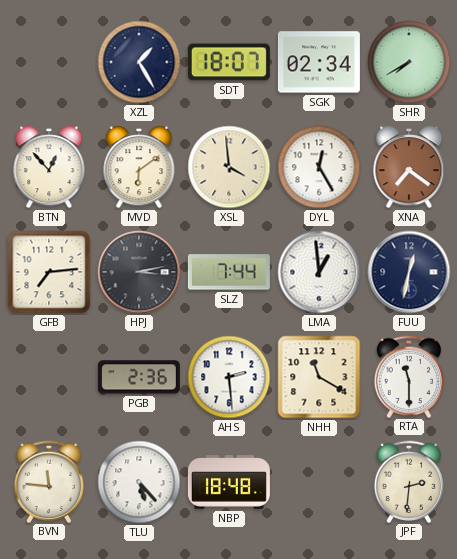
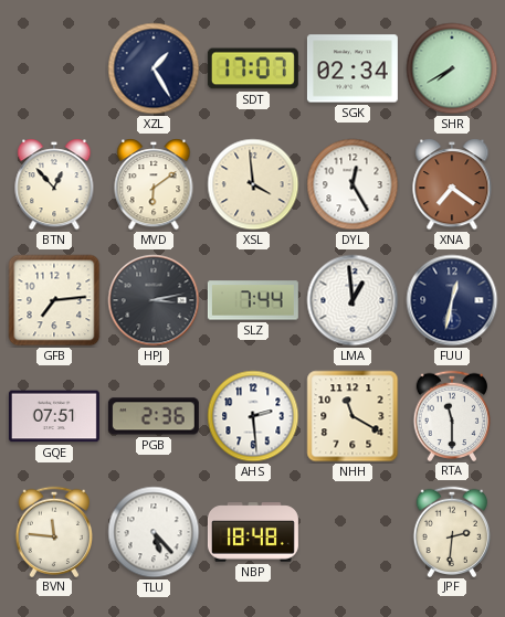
SDT: 18:07 -> 17:07 (253, 68)
GQE: none -> 07:51 (54, 416)
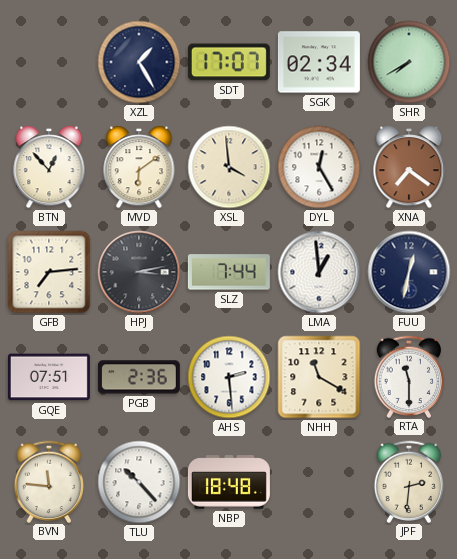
TLU: 5:23 -> 10:23 (139, 482)
